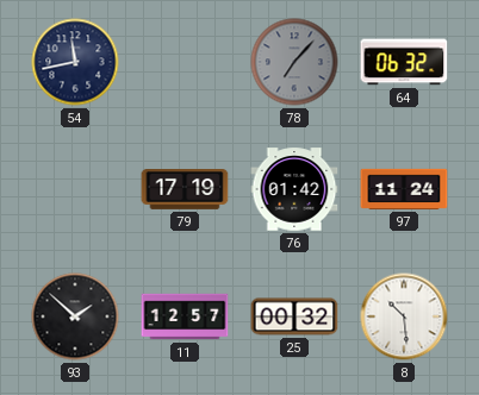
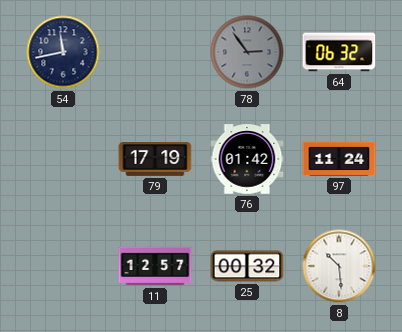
78: 7:07 -> 2:54 (247, 52)
93: 1:52 -> none (75, 316)
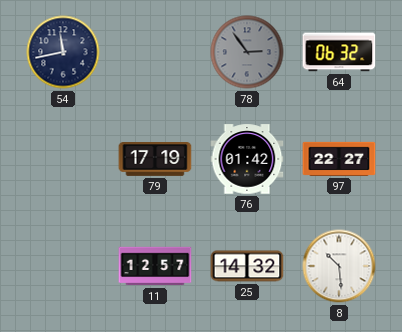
97: 11:24 -> 22:27 (339, 159)
25: 00:32 -> 14:32 (247, 266)
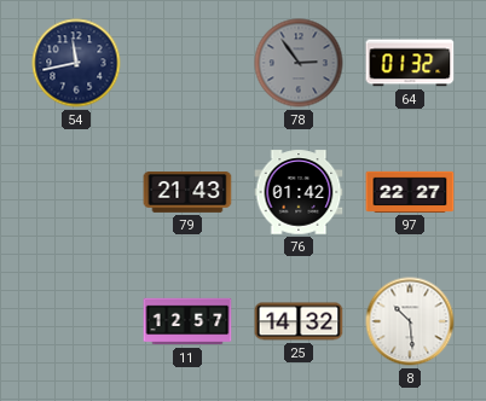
64: 06:32 -> 01:32 (410, 63)
79: 17:19 -> 21:43 (187, 193)
